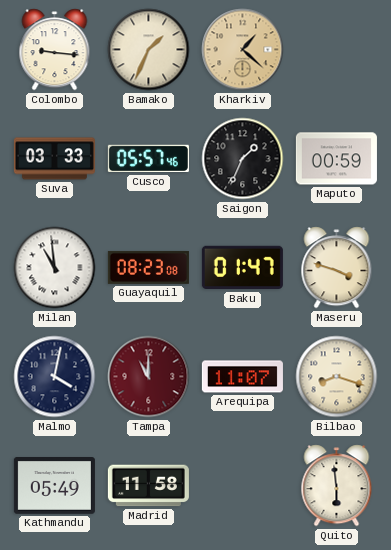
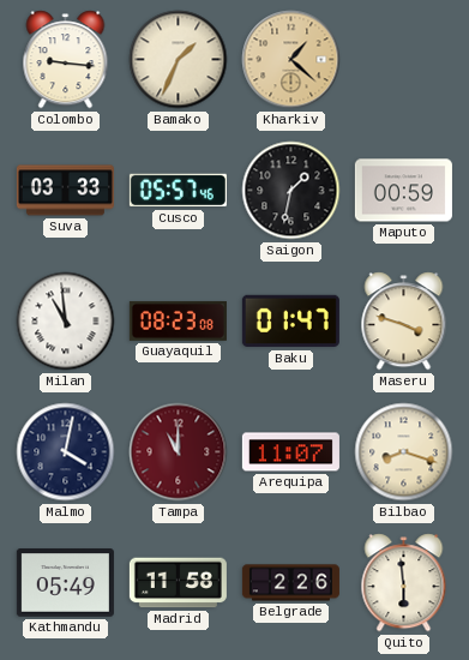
Saigon: 1:34 -> 1:32 (291, 191)
Belgrade: none -> 2:26 (290, 583)
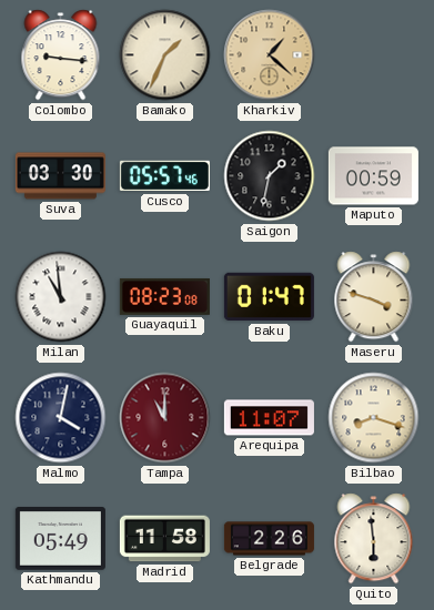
Suva: 03:33 -> 03:30 (60, 176)
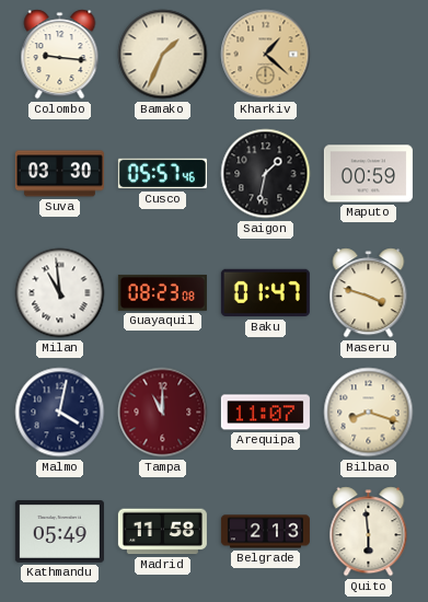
Belgrade: 2:26 -> 2:13 (265, 532)
